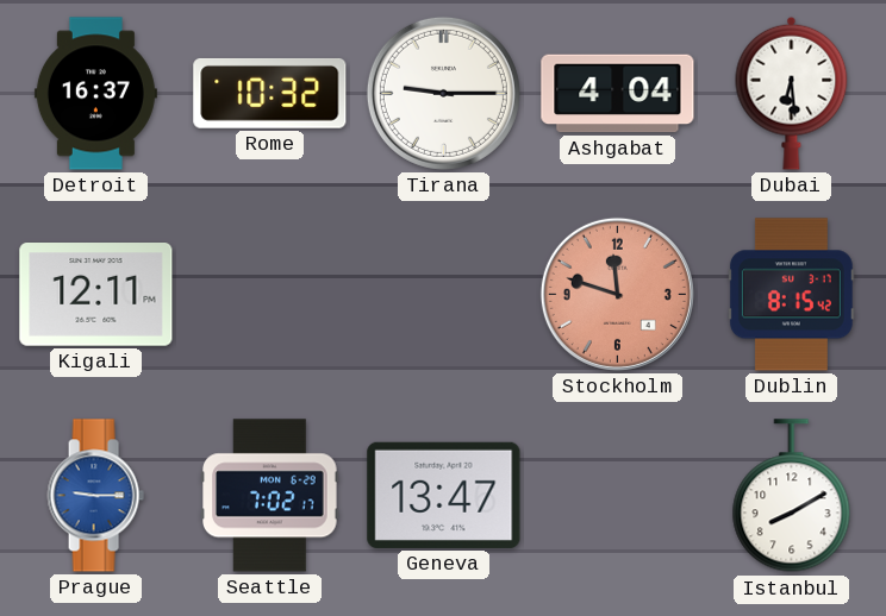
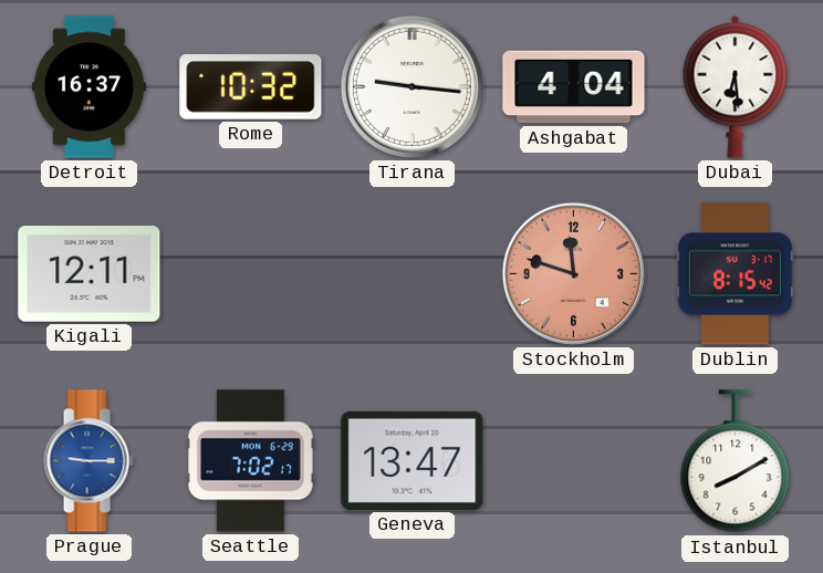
Tirana: 9:15 -> 9:16 (411, 86)
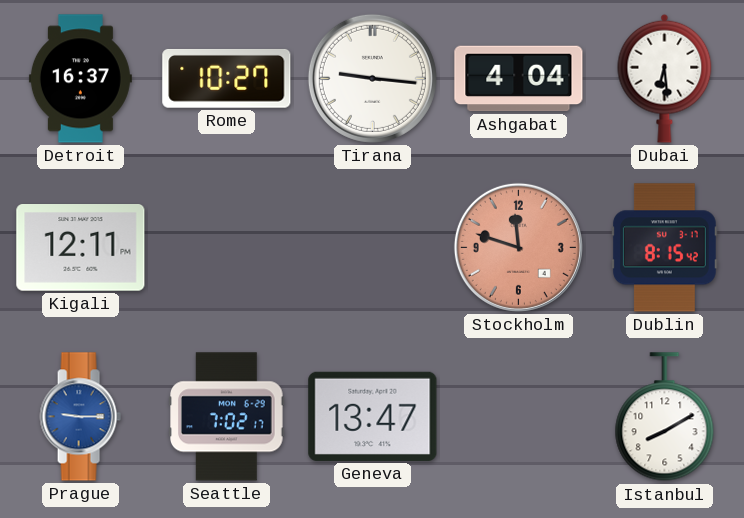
Rome: 10:32 -> 10:27 (227, 78)
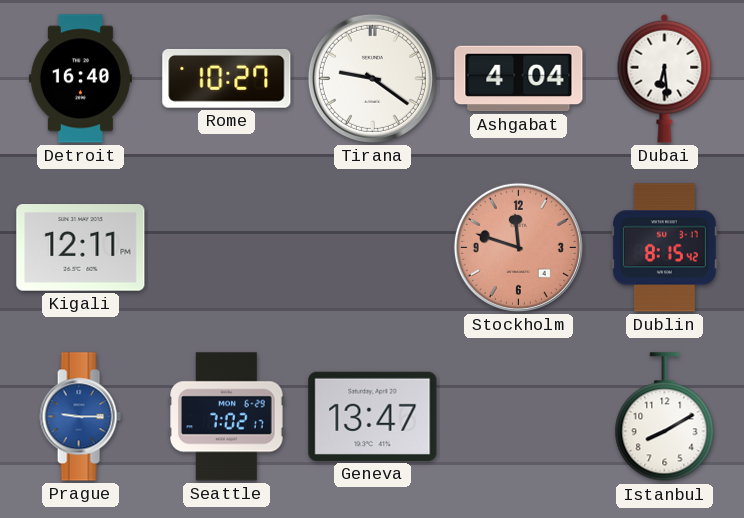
Detroit: 16:37 -> 16:40 (80, 79)
Tirana: 9:16 -> 9:21 (372, 78)
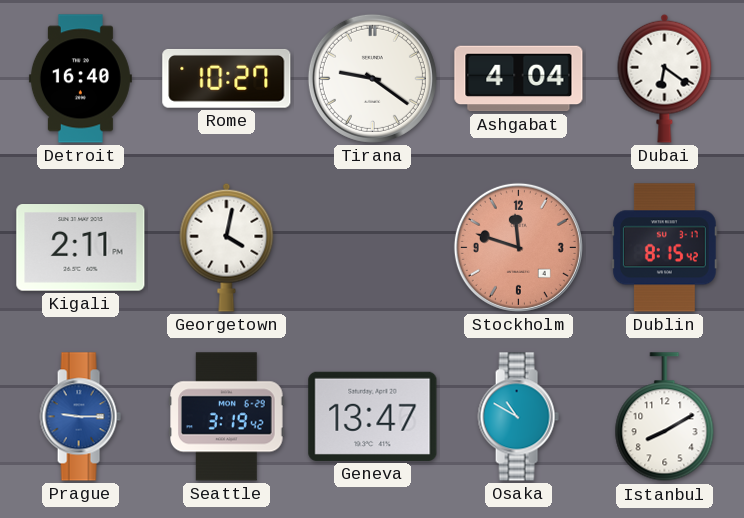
Dubai: 6:29 -> 6:21 (665, 78)
Kigali: 12:11 -> 2:11 (81, 248)
Georgetown: none -> 4:02 (227, 247)
Seattle: 7:02 -> 3:19 (227, 417)
Osaka: none -> 10:50 (518, 417)
